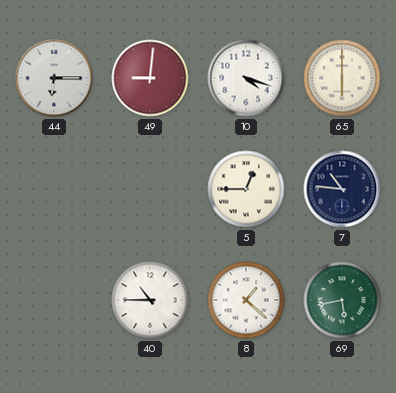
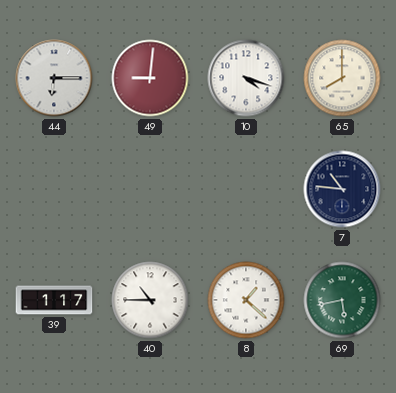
65: 6:00 -> 8:00 (342, 78)
5: 12:45 -> none (246, 189)
39: none -> 1:17 (54, 300)
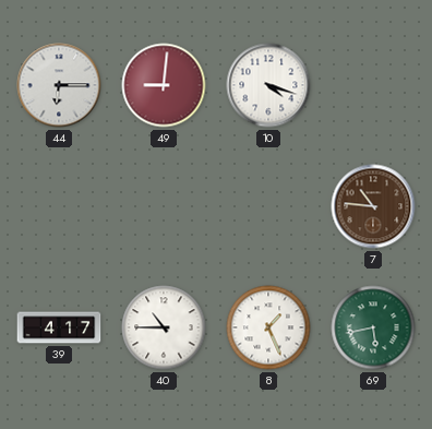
65: 8:00 -> none (342, 78)
7 dial: navy -> brown (373, 206)
39: 1:17 -> 4:17 (59, 327)
8: 1:22 -> 1:26 (268, 327)
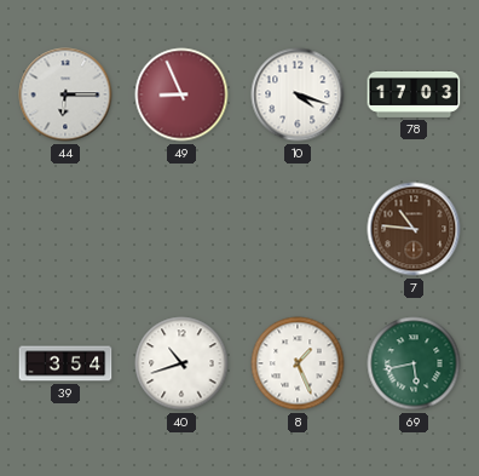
49: 9:01 -> 8:56 (181, 94)
78: none -> 17:03 (414, 94)
39: 4:17 -> 3:54 (65, 363)
40: 10:45 -> 10:42 (181, 363)
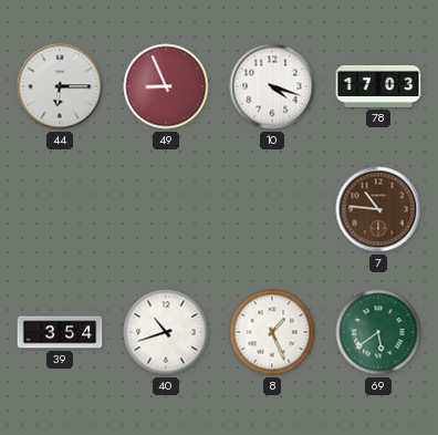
69: 5:43 -> 5:39 (378, 332)
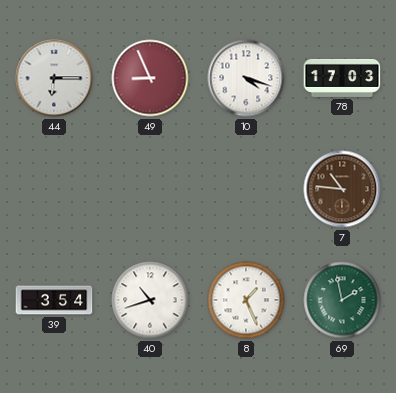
69: 5:39 -> 1:58 (342, 300)
